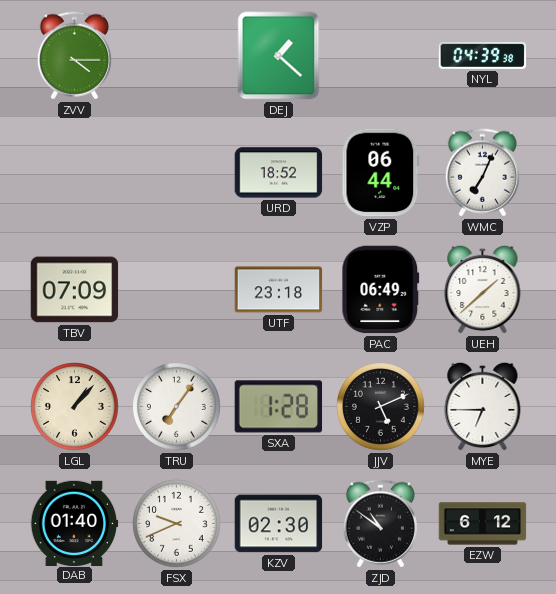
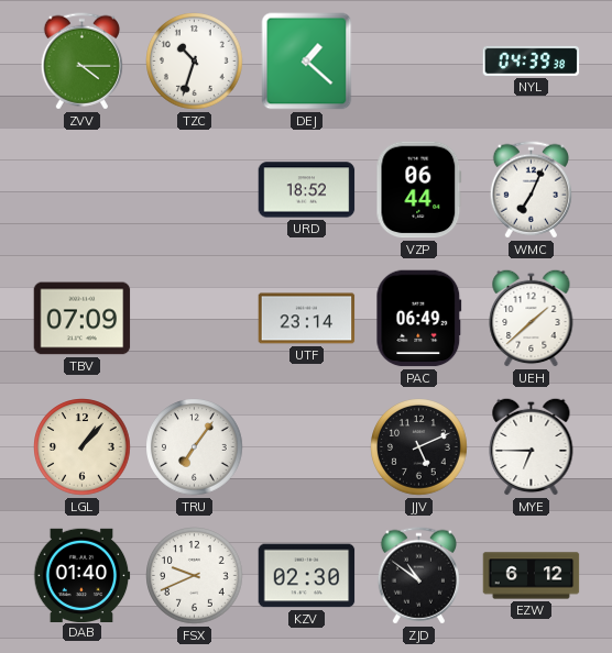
TZC: none -> 10:33 (195, 62)
UTF: 23:18 -> 23:14 (307, 319)
SXA: 1:28 -> none (279, 407)
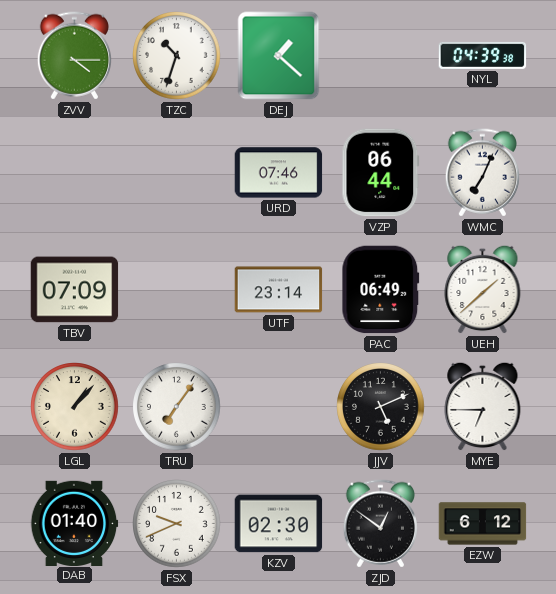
URD: 18:52 -> 07:46 (279, 173)
ZJD: 10:51 -> 12:51 (380, 524)
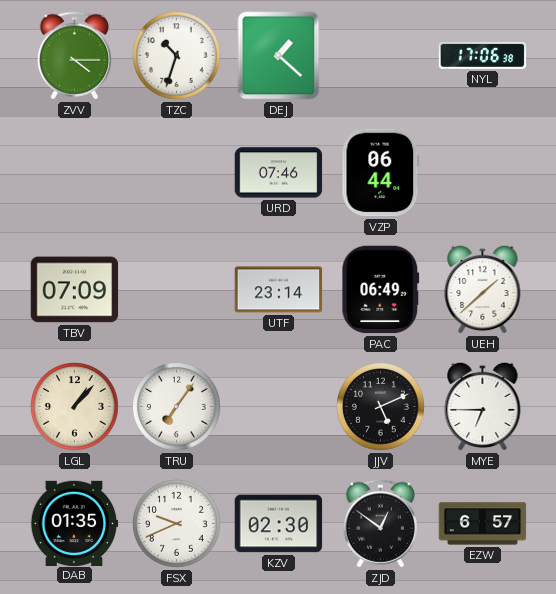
NYL: 04:39 -> 17:06 (483, 55)
WMC: 7:04 -> none (482, 173)
DAB: 01:40 -> 01:35 (74, 523)
EZW: 6:12 -> 6:57 (483, 524)
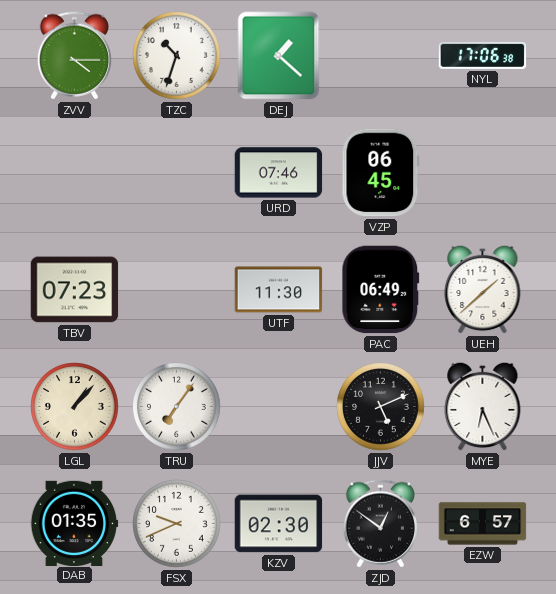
VZP: 06:44 -> 06:45 (381, 173)
TBV: 07:09 -> 07:23 (75, 290)
UTF: 23:14 -> 11:30 (279, 290)
MYE: 6:45 -> 6:26 (483, 406)
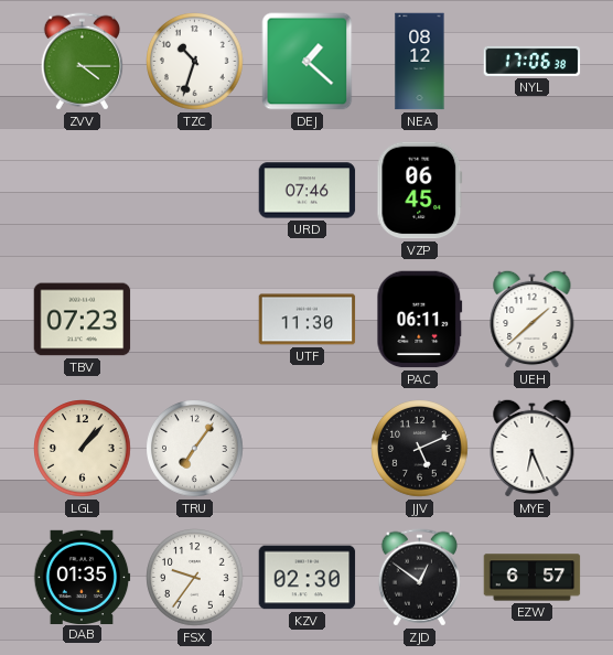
NEA: none -> 08:12 (420, 62)
PAC: 06:49 -> 06:11 (420, 320)
FSX: 9:41 -> 9:36 (195, 578)
